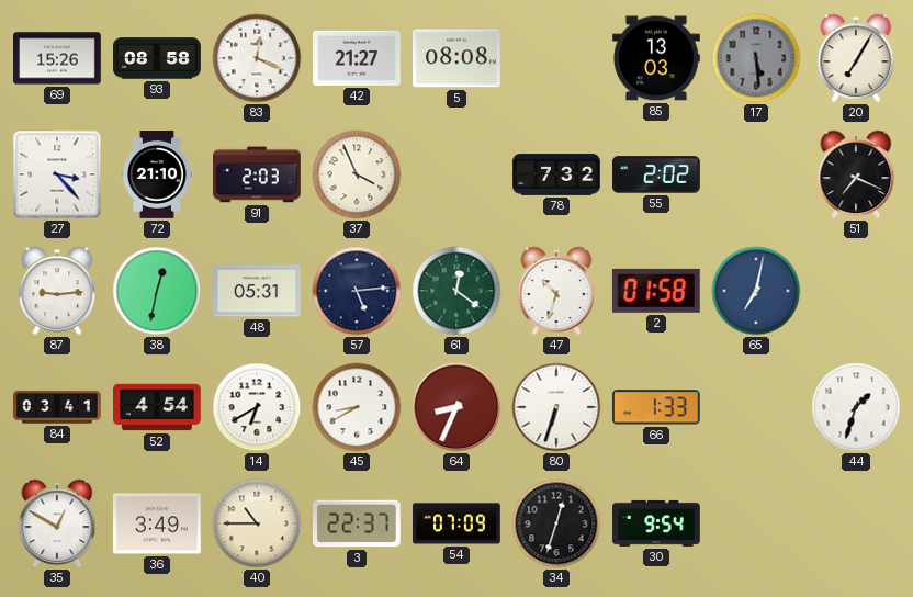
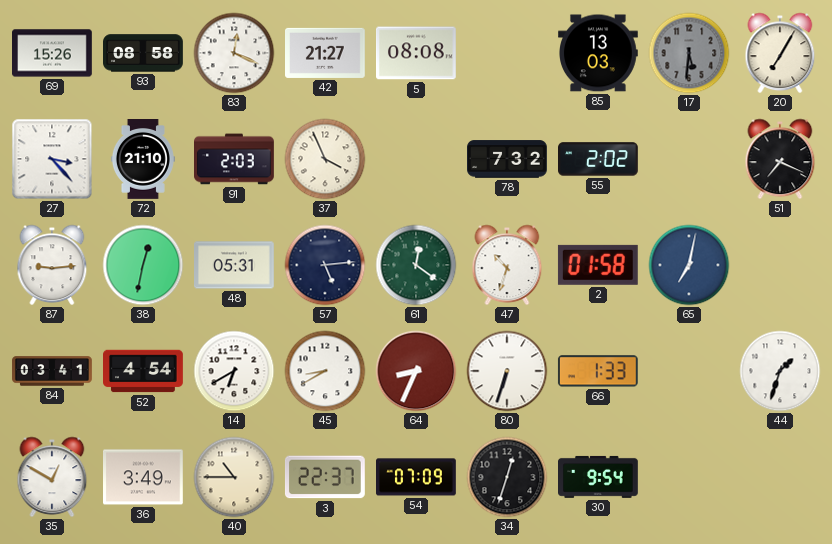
17: 5:29 -> 5:31 (689, 53)
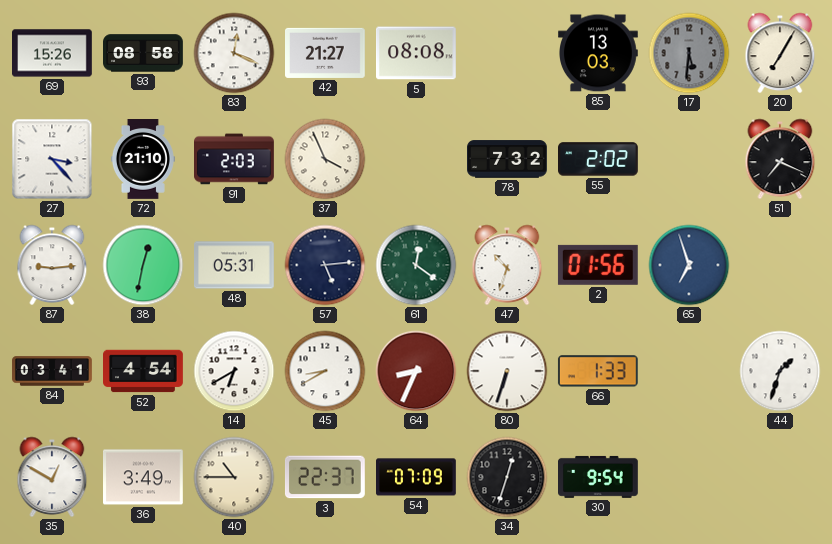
2: 01:58 -> 01:56 (598, 265)
65: 7:02 -> 6:57 (689, 265)
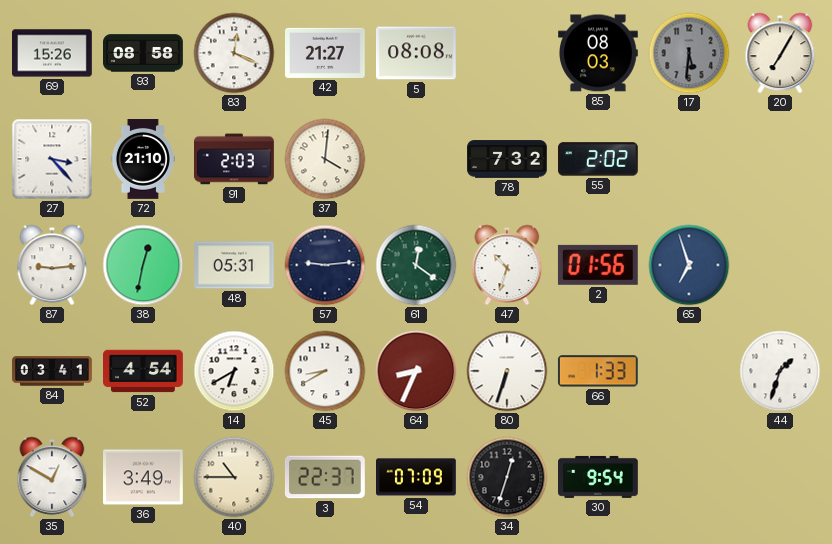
85: 13:03 -> 08:03 (599, 53)
37: 3:56 -> 4:01 (325, 159)
51: 7:19 -> none (780, 159)
57: 5:14 -> 9:14 (325, 265)
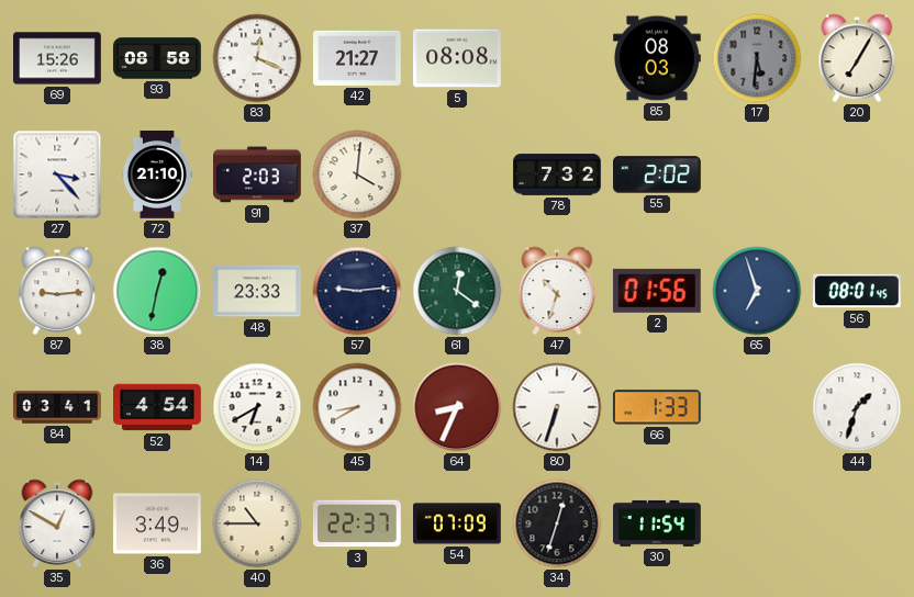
48: 05:31 -> 23:33 (258, 291)
56: none -> 08:01 (857, 291)
30: 9:54 -> 11:54 (658, 523)
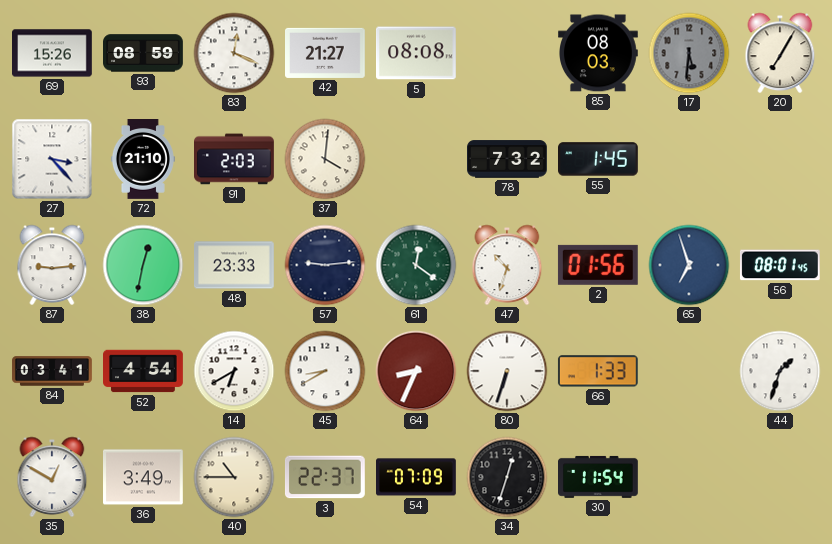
93: 08:58 -> 08:59 (144, 53)
55: 2:02 -> 1:45 (599, 159)
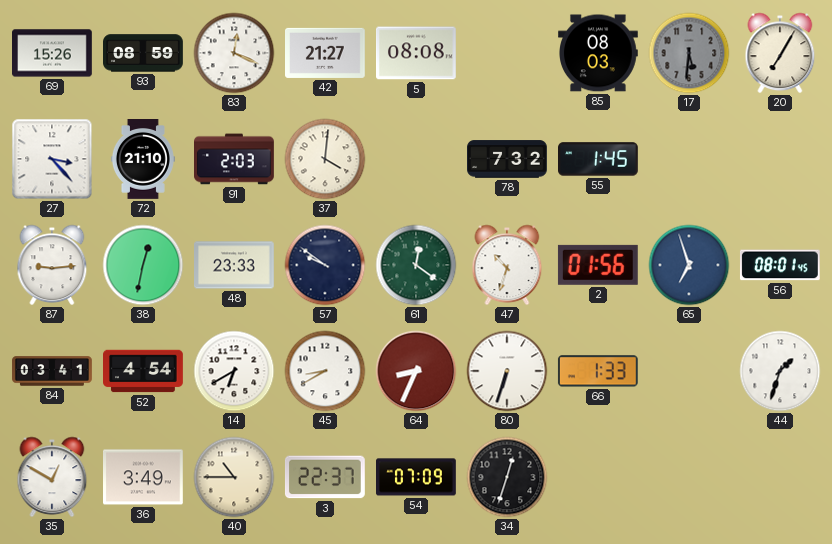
57: 9:14 -> 9:51 (325, 265)
30: 11:54 -> none (599, 477)
